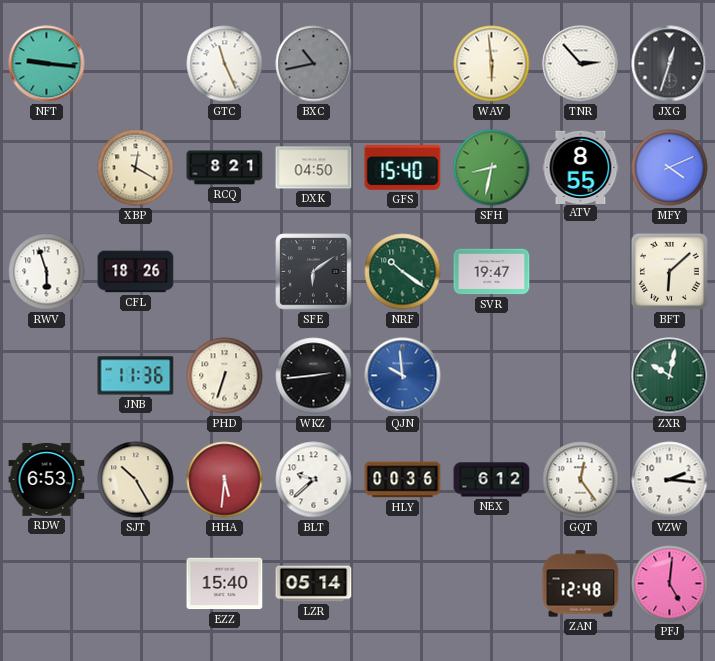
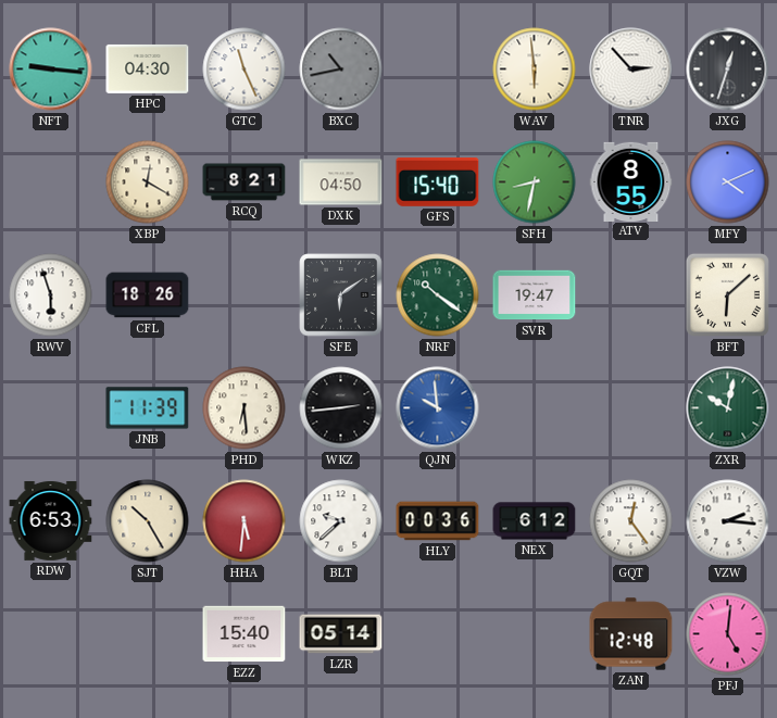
HPC: none -> 04:30 (148, 68)
JNB: 11:36 -> 11:39 (148, 408)
PHD: 6:33 -> 6:29 (245, 408)
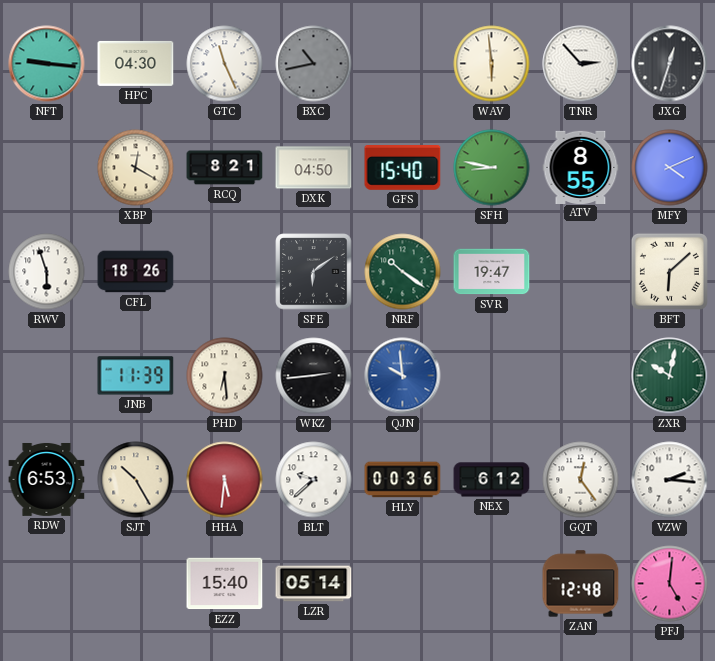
SFH: 8:32 -> 8:47 (492, 168)
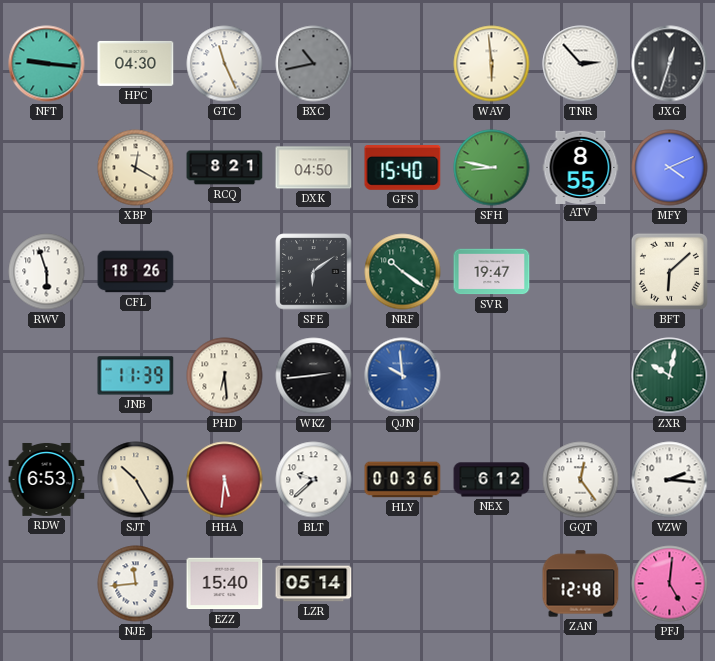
NJE: none -> 11:44 (136, 584)
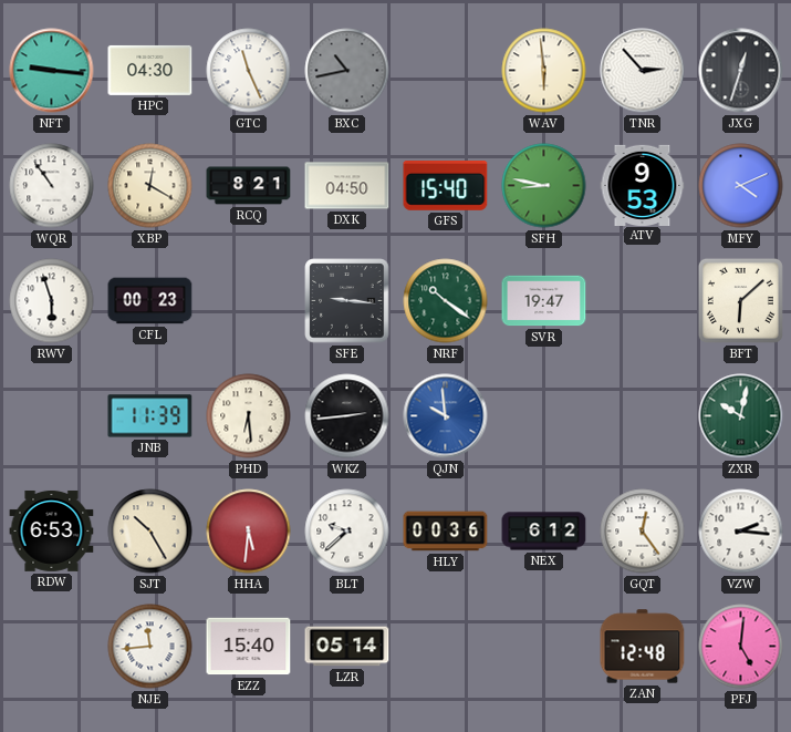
WQR: none -> 10:54 (52, 186)
ATV: 8:55 -> 9:53 (643, 185)
CFL: 18:26 -> 00:23 (150, 301)
SFE: 6:09 -> 9:16 (347, 301)
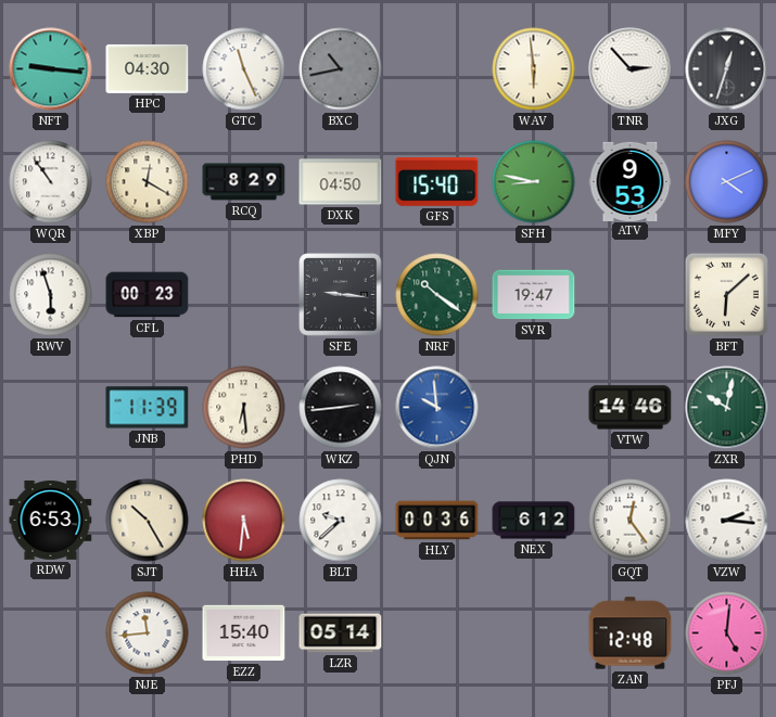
RCQ: 8:21 -> 8:29 (244, 182)
VTW: none -> 14:46 (631, 408)
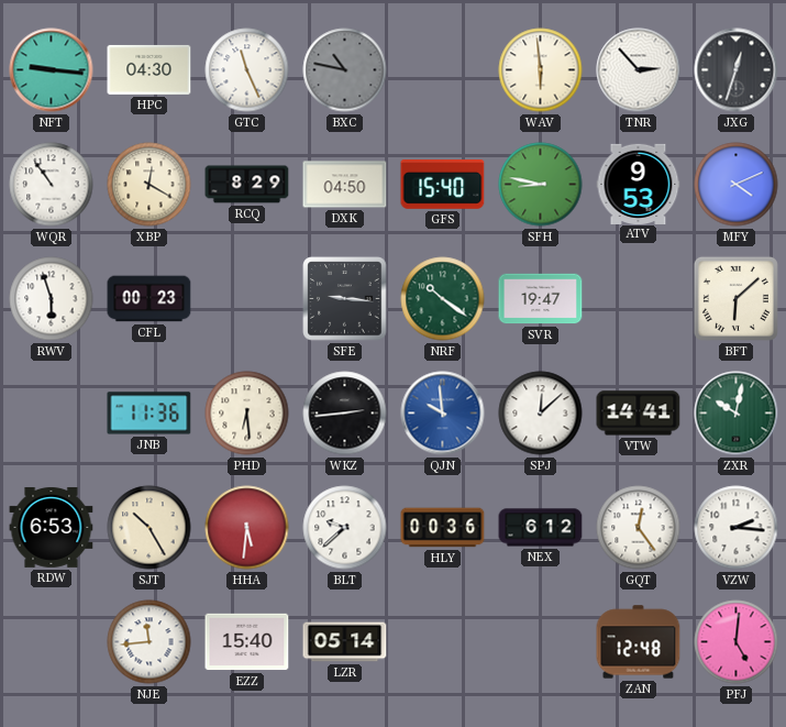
BXC: 10:43 -> 10:47 (345, 70)
JNB: 11:39 -> 11:36 (150, 414)
SPJ: none -> 12:08 (541, 414)
VTW: 14:46 -> 14:41 (639, 414)
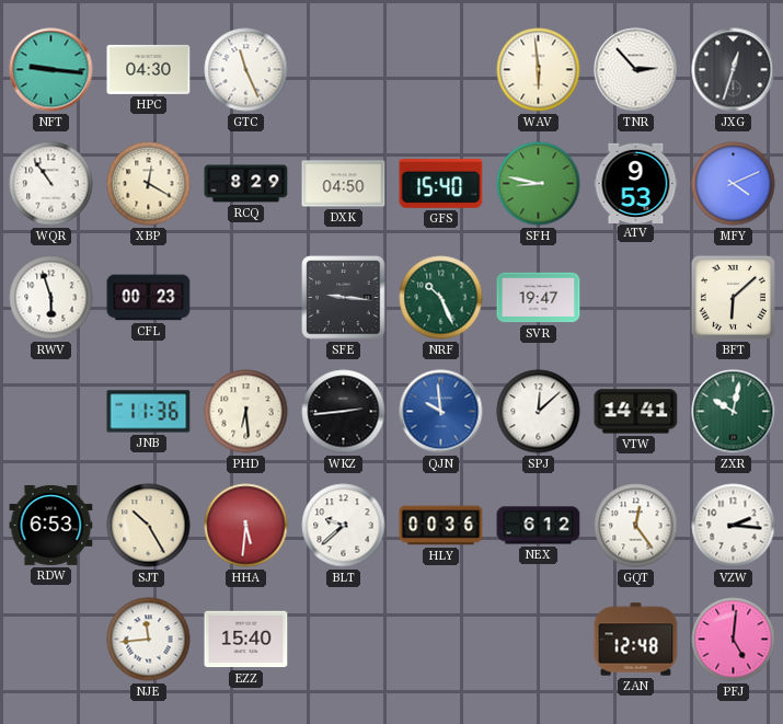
BXC: 10:47 -> none (345, 70)
NRF: 10:21 -> 10:26 (441, 298)
LZR: 05:14 -> none (345, 642)
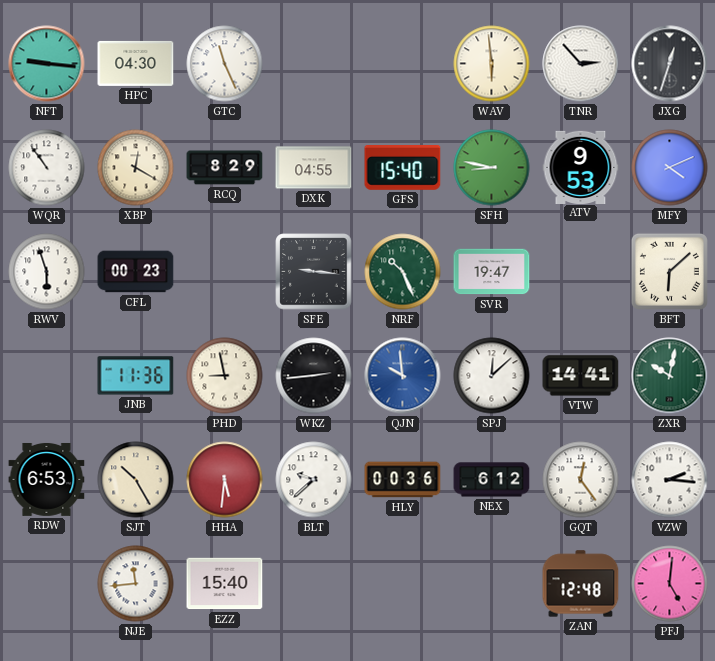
DXK: 04:50 -> 04:55 (314, 168)
PHD: 6:29 -> 8:58 (225, 376)
